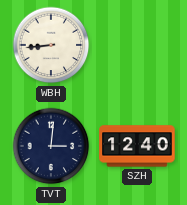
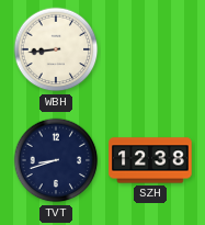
TVT: 3:01 -> 8:42 (56, 160)
SZH: 12:40 -> 12:38 (150, 160)
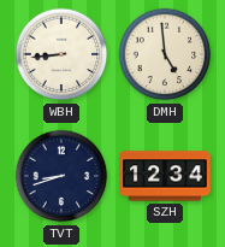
DMH: none -> 4:59 (165, 54)
SZH: 12:38 -> 12:34 (165, 176)
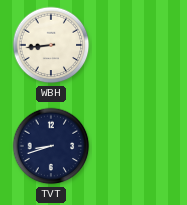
DMH: 4:59 -> none (165, 54)
SZH: 12:34 -> none (165, 176)
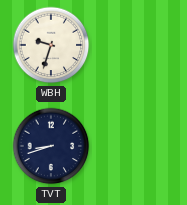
WBH: 8:44 -> 9:33 (51, 45)
